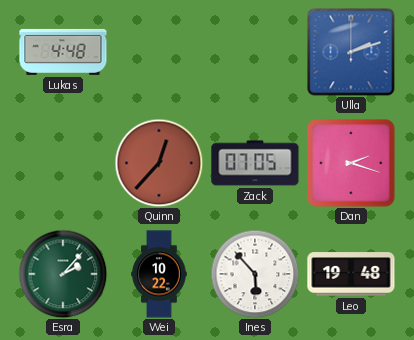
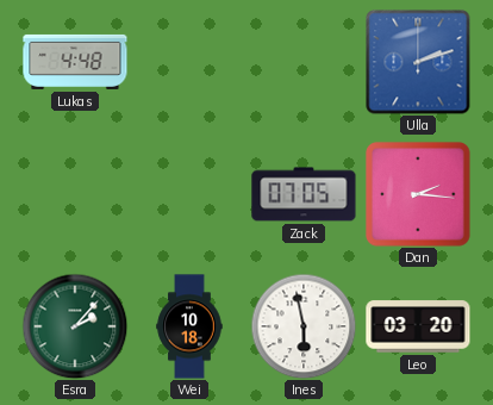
Quinn: 12:37 -> none (159, 163)
Dan: 2:18 -> 2:16 (418, 194)
Wei: 10:22 -> 10:18 (189, 326)
Ines: 5:53 -> 5:58 (304, 326)
Leo: 19:48 -> 03:20 (418, 326)
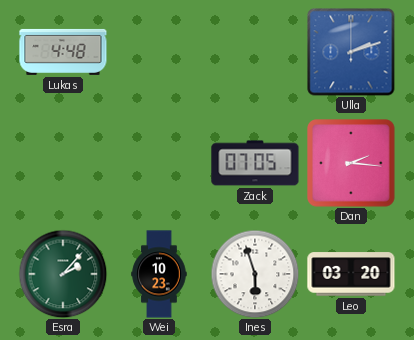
Wei: 10:18 -> 10:23 (159, 274)
Ines: 5:58 -> 5:57 (255, 274)
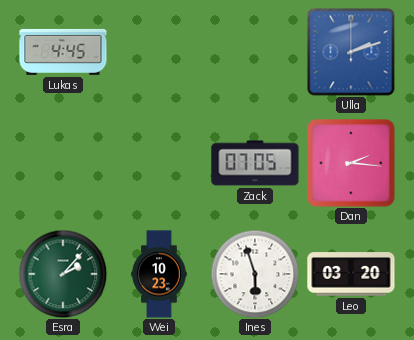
Lukas: 4:48 -> 4:45 (63, 52)
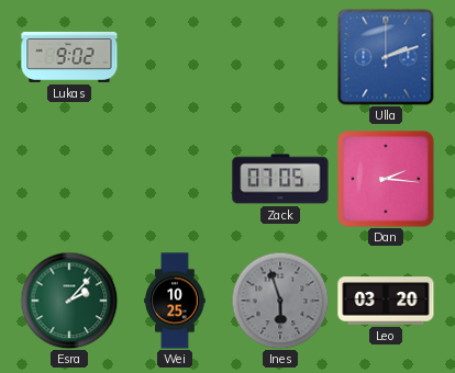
Lukas: 4:45 -> 9:02 (69, 57)
Wei: 10:23 -> 10:25 (175, 301)
Ines dial: white -> grey (280, 301)
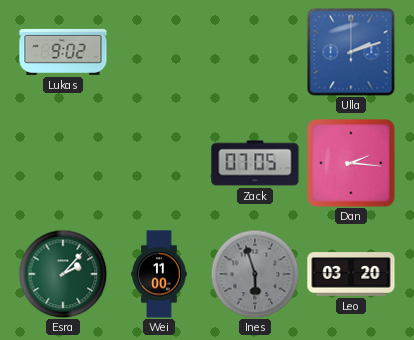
Wei: 10:25 -> 11:00 (159, 274)
